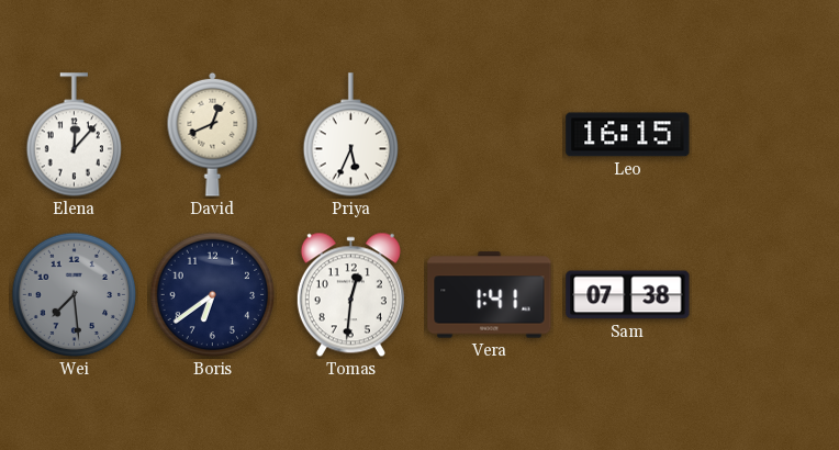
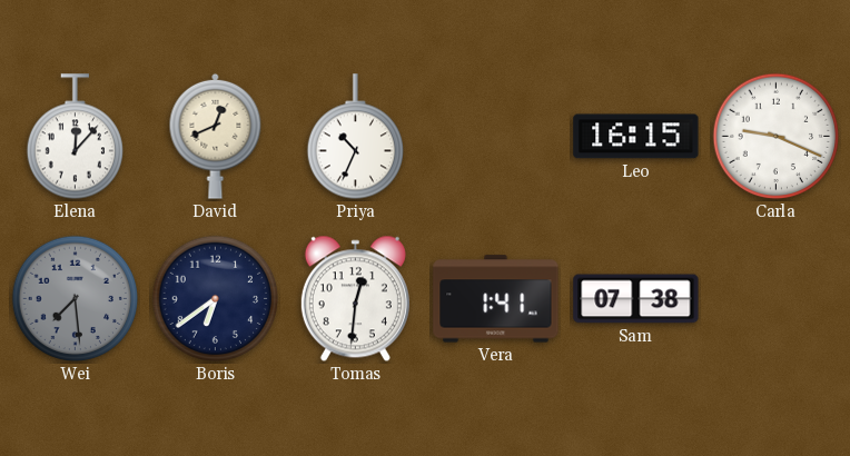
Priya: 5:34 -> 10:34 (355, 137)
Carla: none -> 9:19 (777, 137)
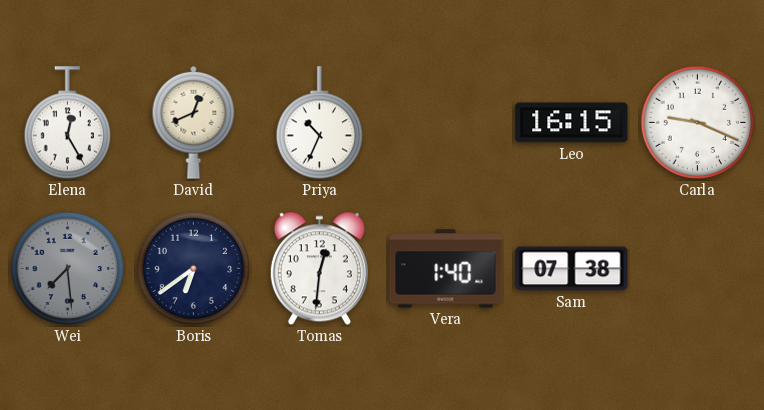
Elena: 12:07 -> 12:25 (67, 123)
Vera: 1:41 -> 1:40 (446, 269)
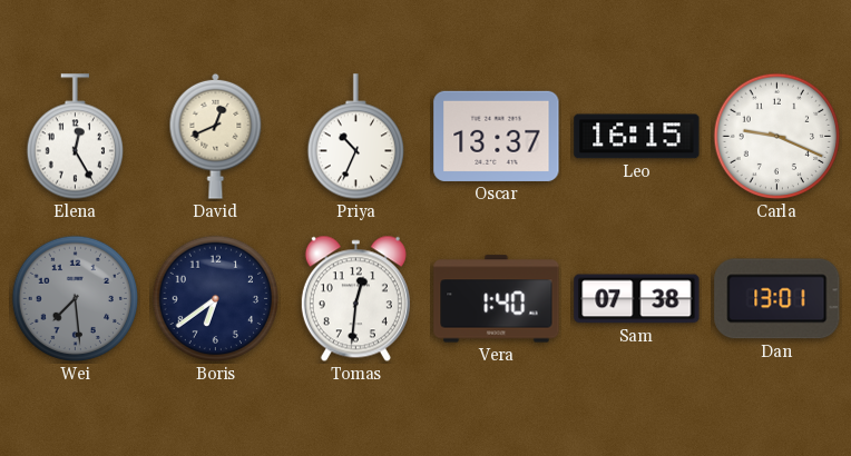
Oscar: none -> 13:37 (497, 136)
Dan: none -> 13:01 (777, 299)
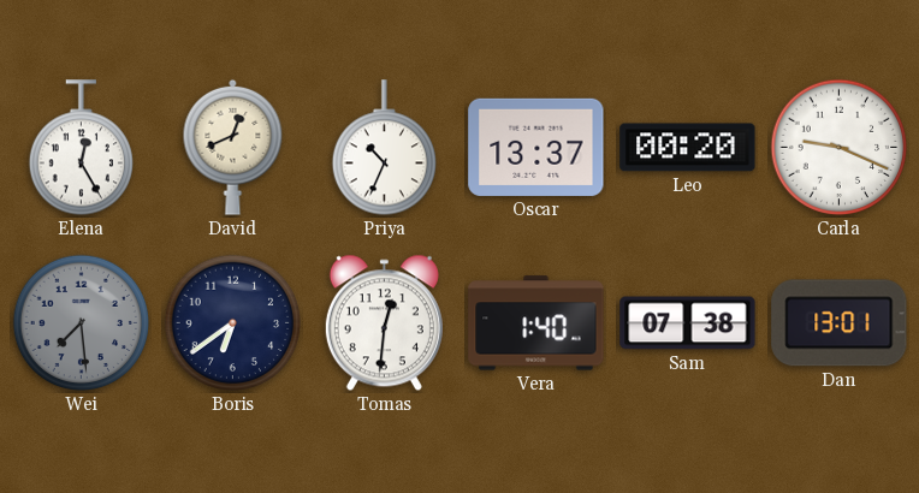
Leo: 16:15 -> 00:20 (688, 148)
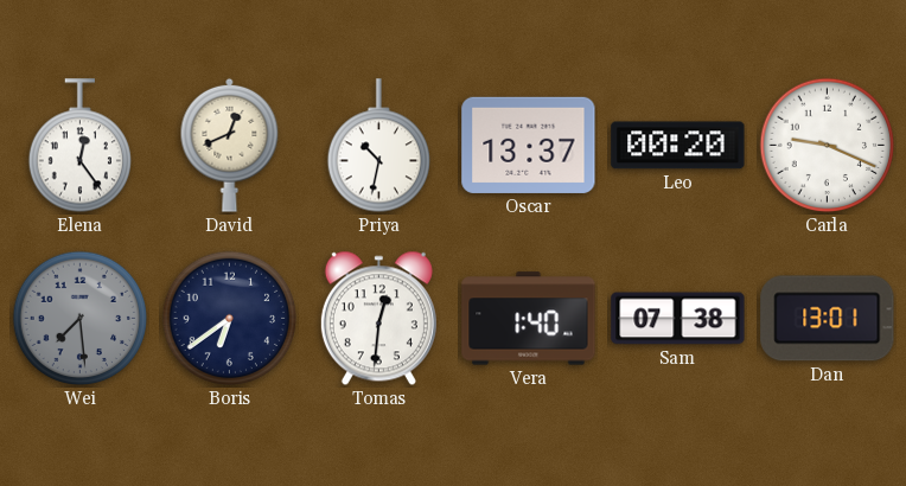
Elena: 12:25 -> 12:24 (79, 146)
Priya: 10:34 -> 10:32 (378, 146)
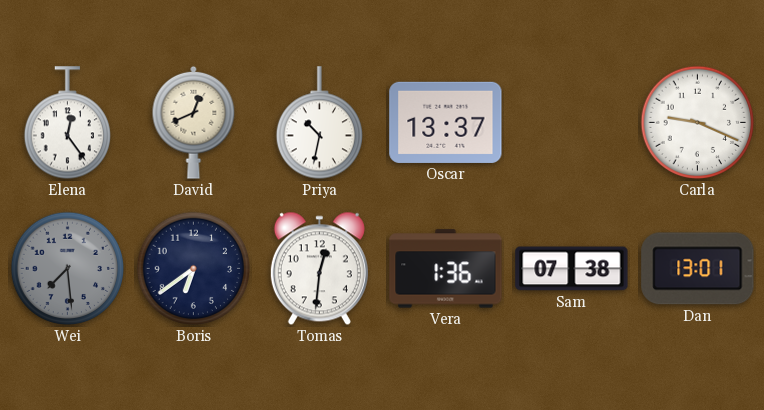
Leo: 00:20 -> none (678, 146)
Vera: 1:40 -> 1:36 (446, 269)
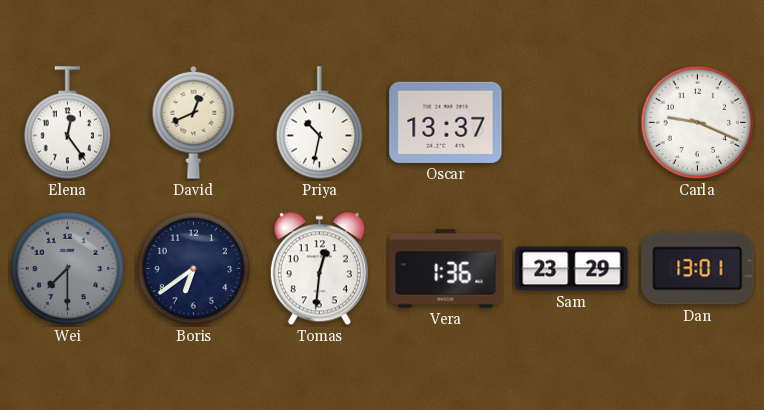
Wei: 7:29 -> 7:30 (68, 269)
Sam: 07:38 -> 23:29 (572, 269)
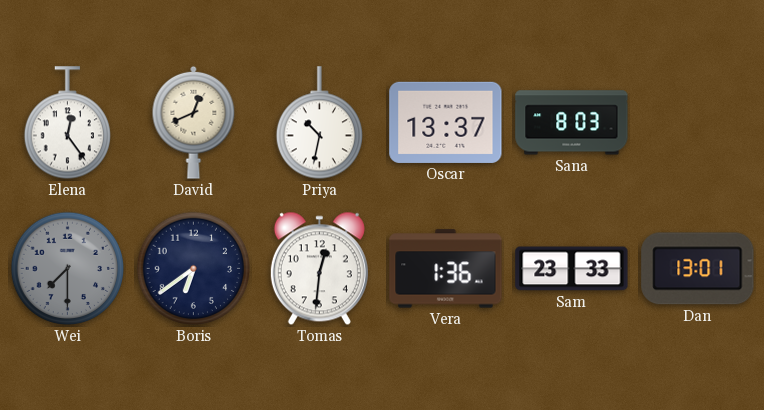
Sana: none -> 8:03 (572, 123)
Carla: 9:19 -> none (698, 123)
Sam: 23:29 -> 23:33 (572, 269)
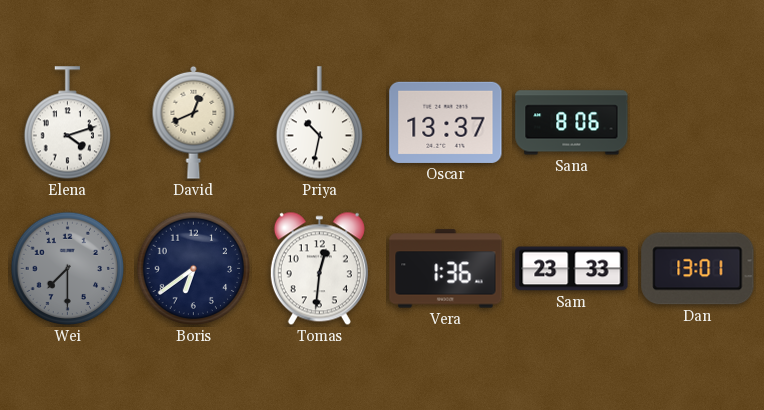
Elena: 12:24 -> 4:12 (67, 123)
Sana: 8:03 -> 8:06 (572, 123)
